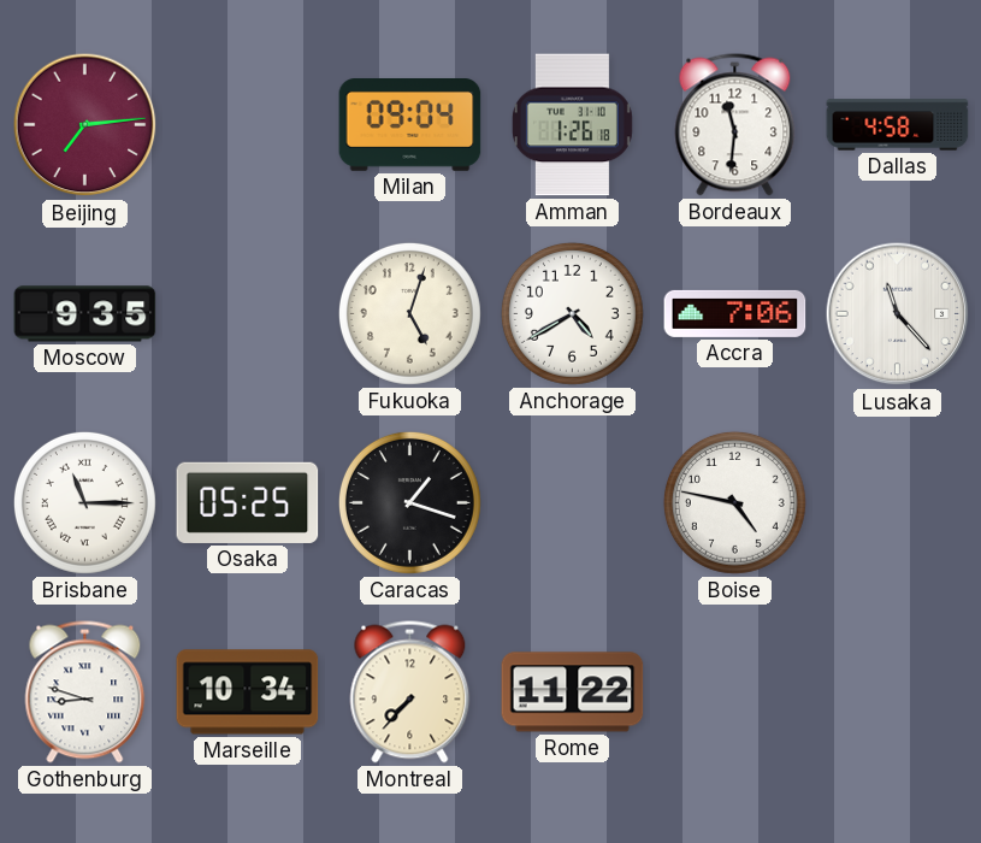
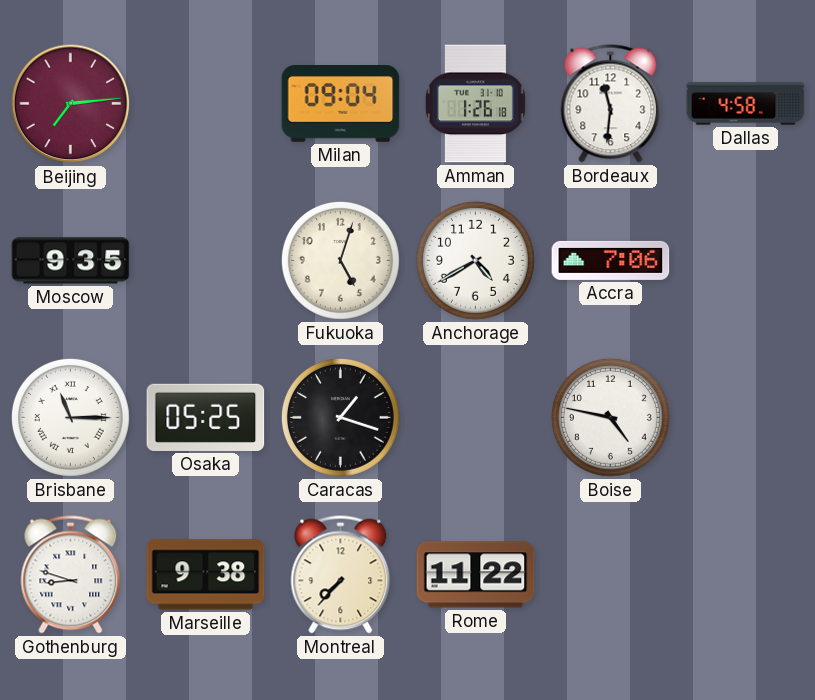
Lusaka: 11:23 -> none (898, 314)
Marseille: 10:34 -> 9:38 (206, 575)
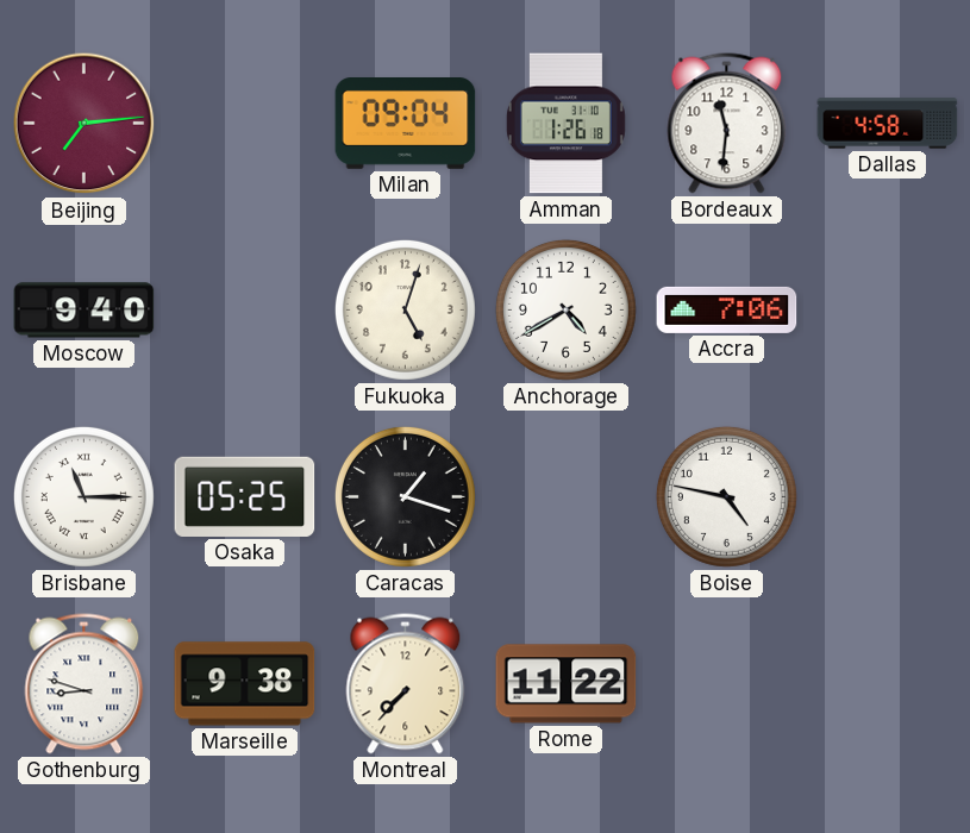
Moscow: 9:35 -> 9:40 (85, 311)
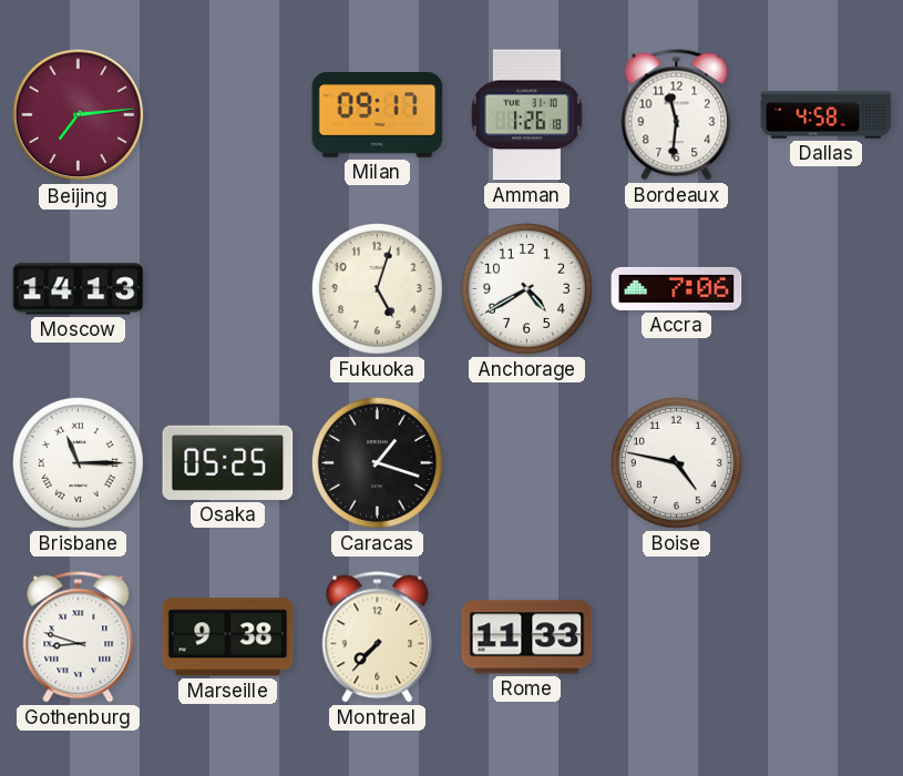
Milan: 09:04 -> 09:17 (378, 115)
Moscow: 9:40 -> 14:13 (79, 289)
Rome: 11:22 -> 11:33 (527, 637)
